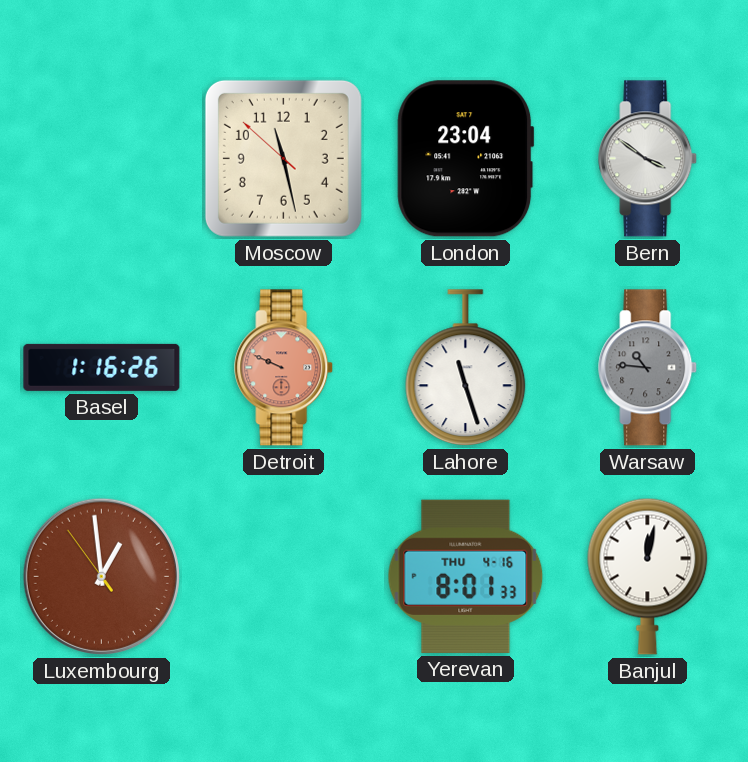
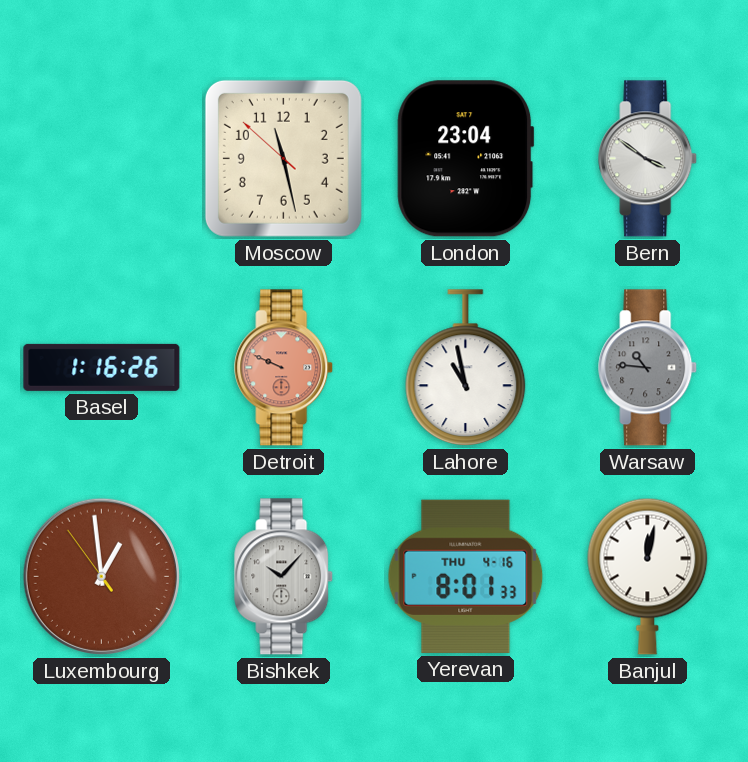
Lahore: 11:27 -> 10:58 (466, 368)
Bishkek: none -> 10:07 (284, 577)
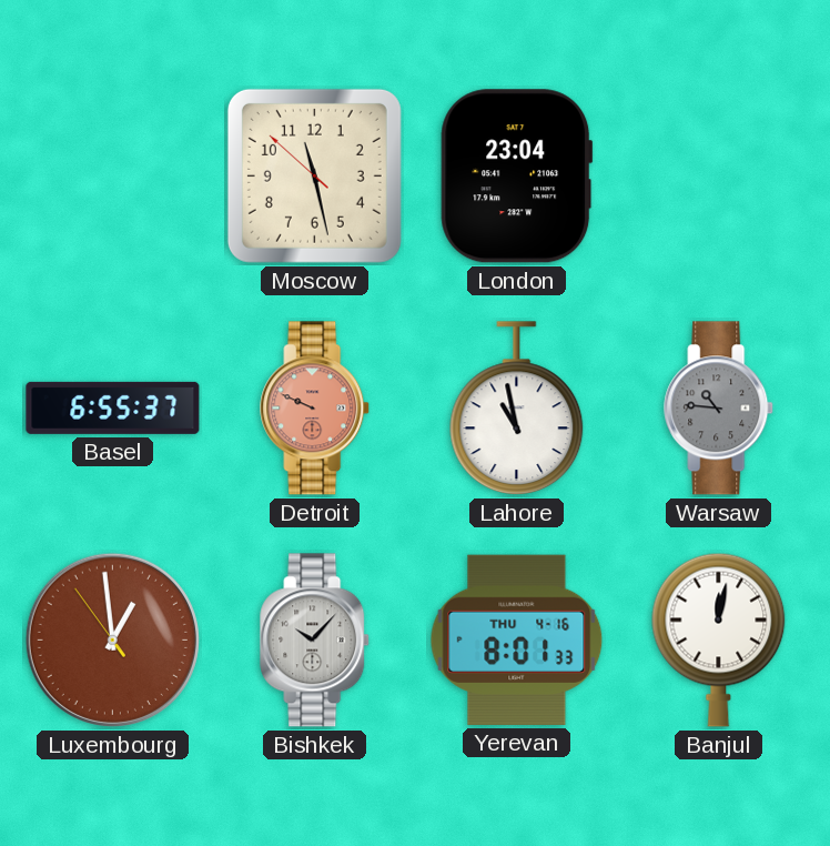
Bern: 3:51 -> none (648, 159)
Basel: 1:16 -> 6:55 (113, 407)
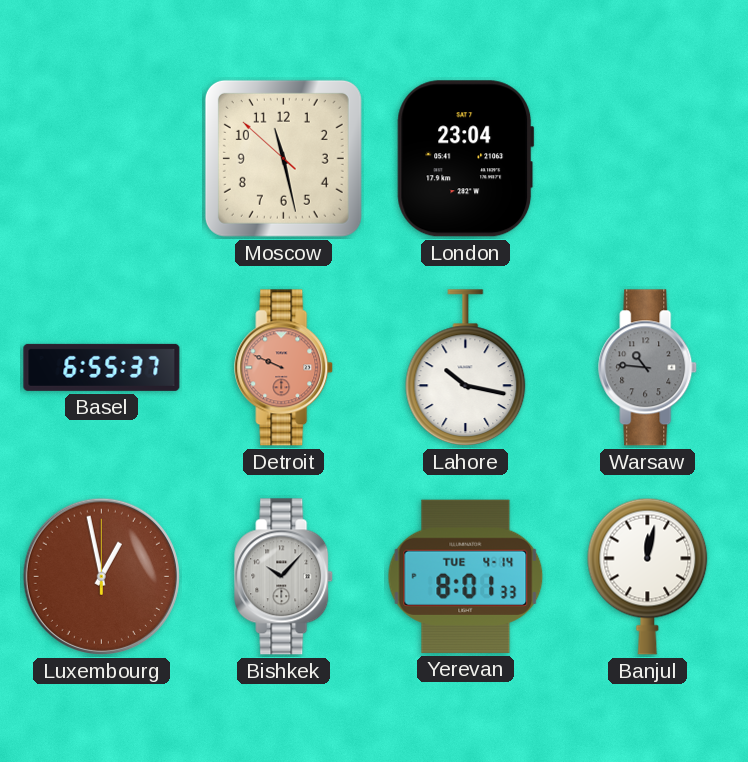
Lahore: 10:58 -> 10:17 (466, 368)
Luxembourg: 12:58:54 -> 12:58:00 (101, 576)
Yerevan date: THU 4-16 -> TUE 4-14 (466, 576)
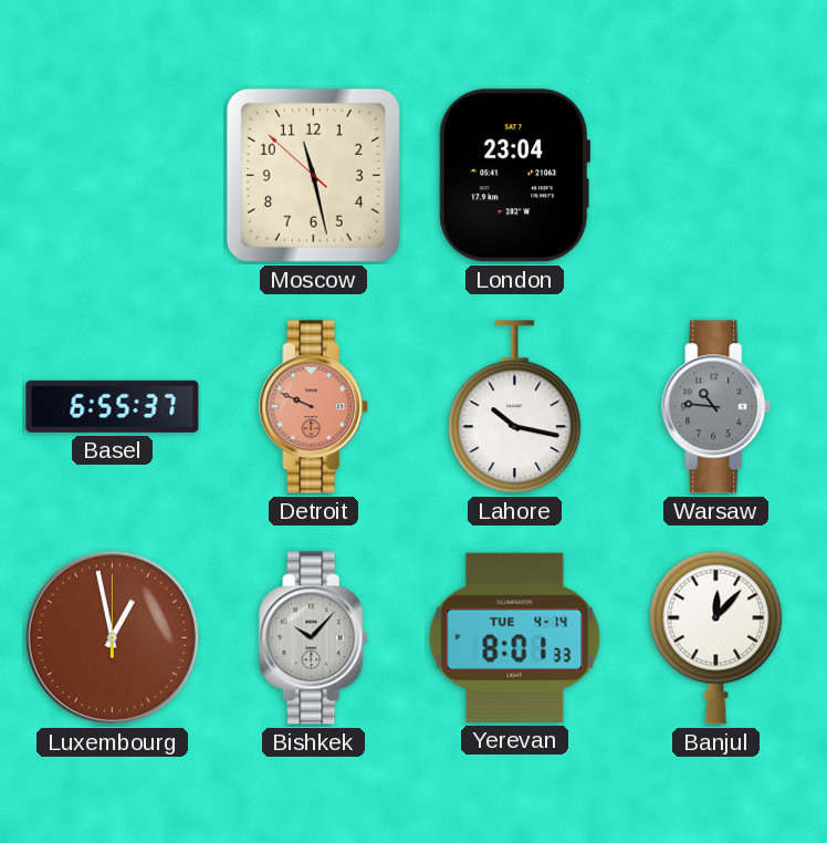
Banjul: 12:02 -> 12:07 (716, 637)
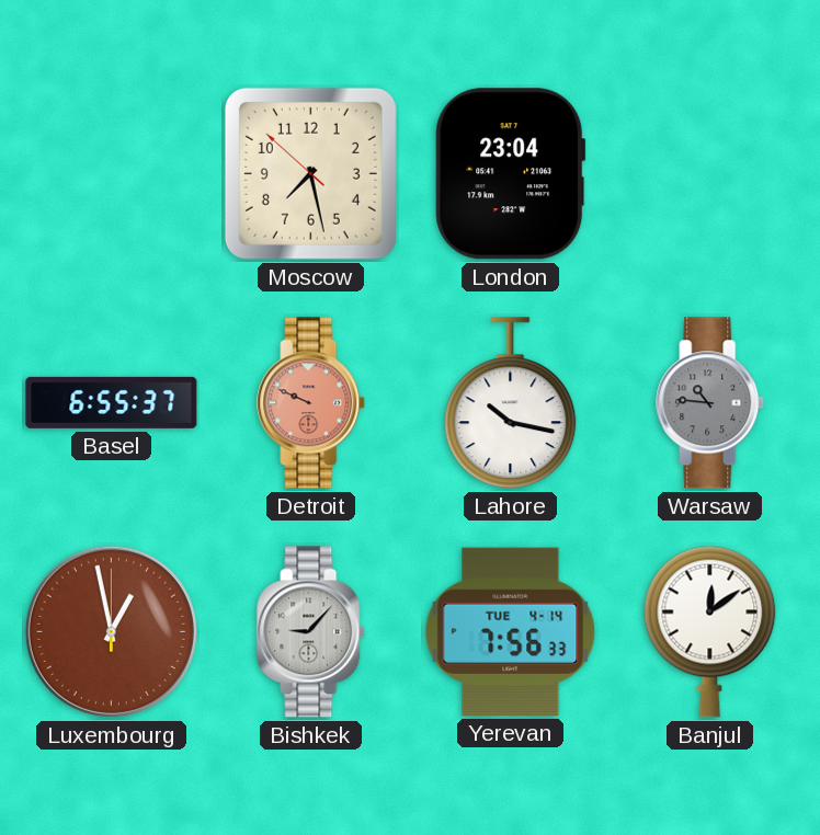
Moscow: 11:27 -> 7:27 (310, 173)
Bishkek: 10:07 -> 9:07 (311, 632)
Yerevan: 8:01 -> 7:56 (511, 631)
Banjul: 12:07 -> 12:09 (710, 631)
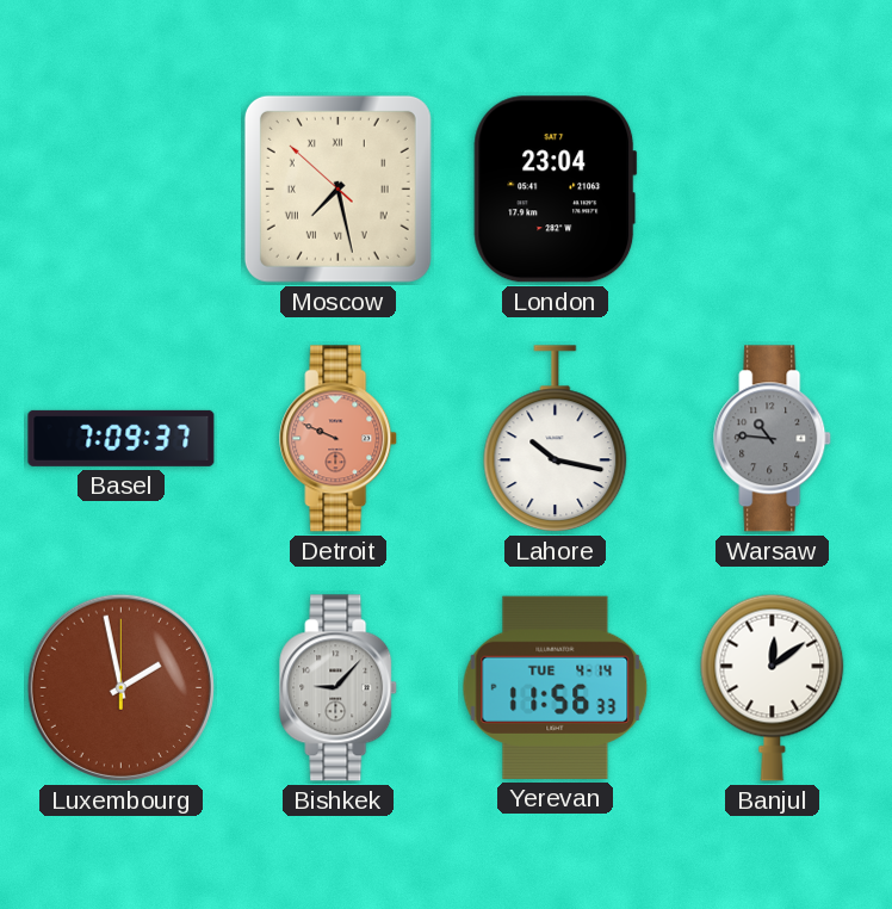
Moscow numerals: Arabic -> Roman (337, 188)
Basel: 6:55 -> 7:09 (122, 438)
Luxembourg: 12:58 -> 1:58 (120, 687)
Yerevan: 7:56 -> 11:56 (556, 687)
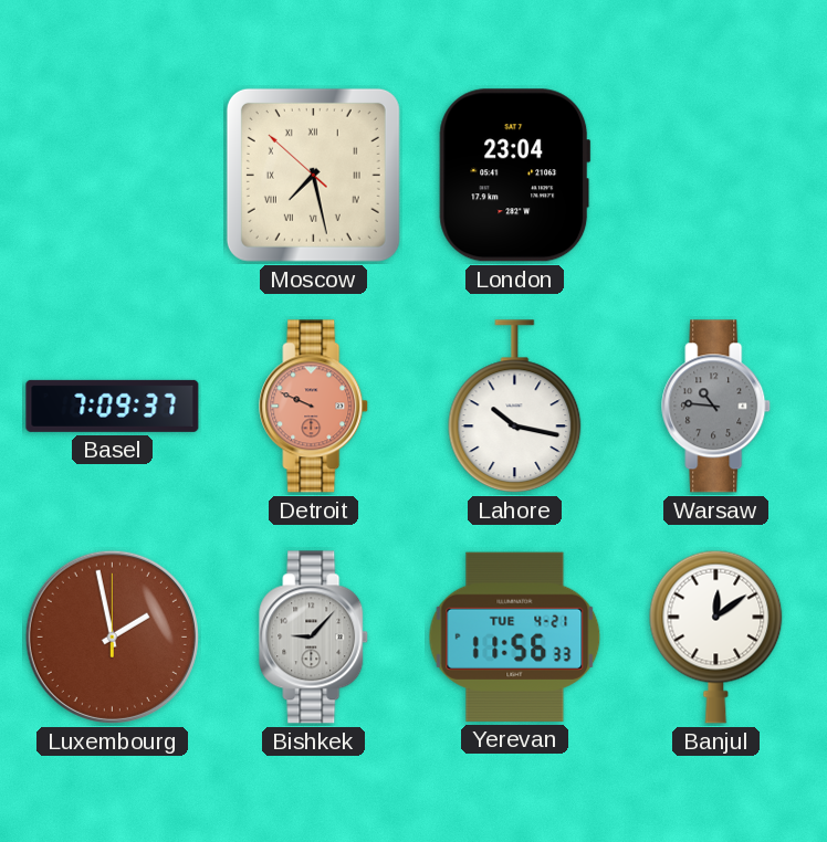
Yerevan date: TUE 4-14 -> TUE 4-21 (515, 636)
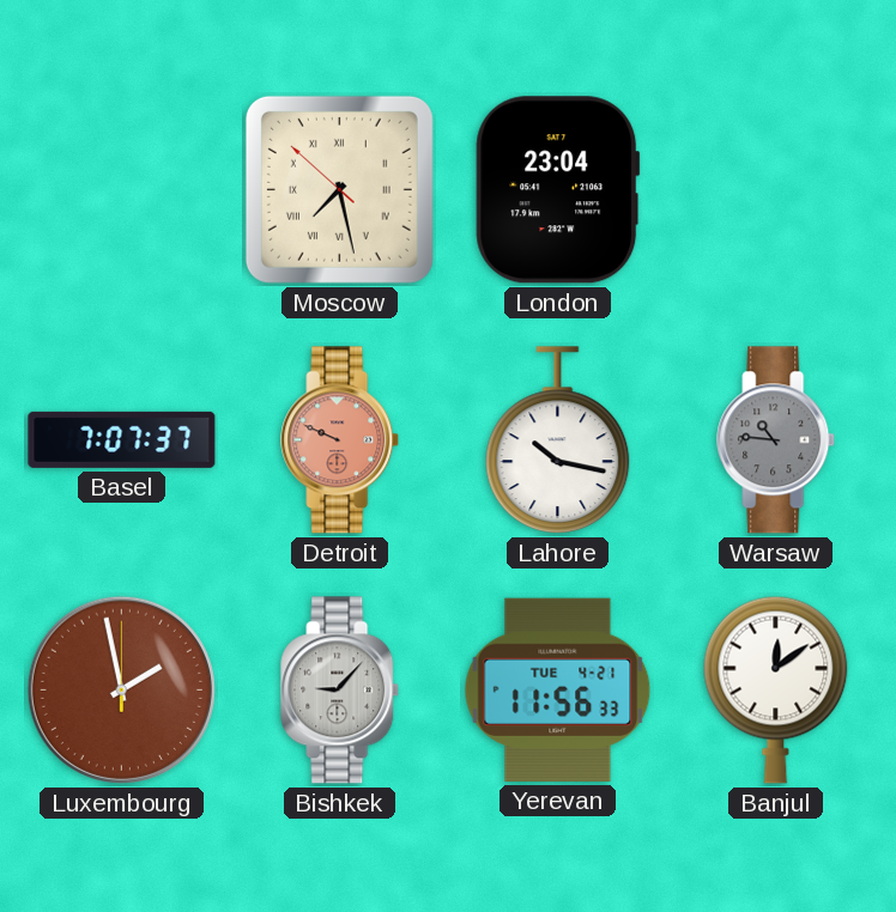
Basel: 7:09 -> 7:07 (122, 439)
